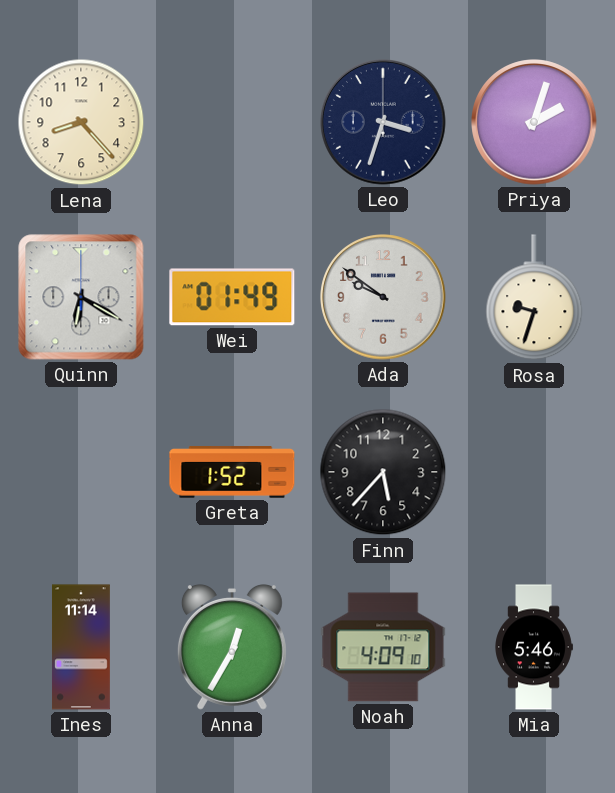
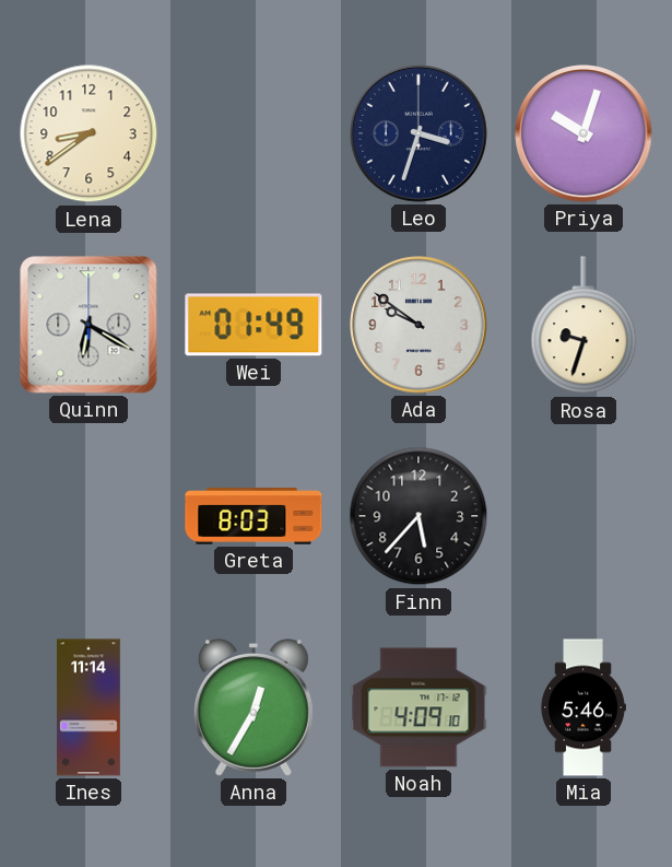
Lena: 8:23 -> 8:39 (89, 133)
Priya: 2:03 -> 10:03 (583, 133)
Greta: 1:52 -> 8:03 (254, 516)
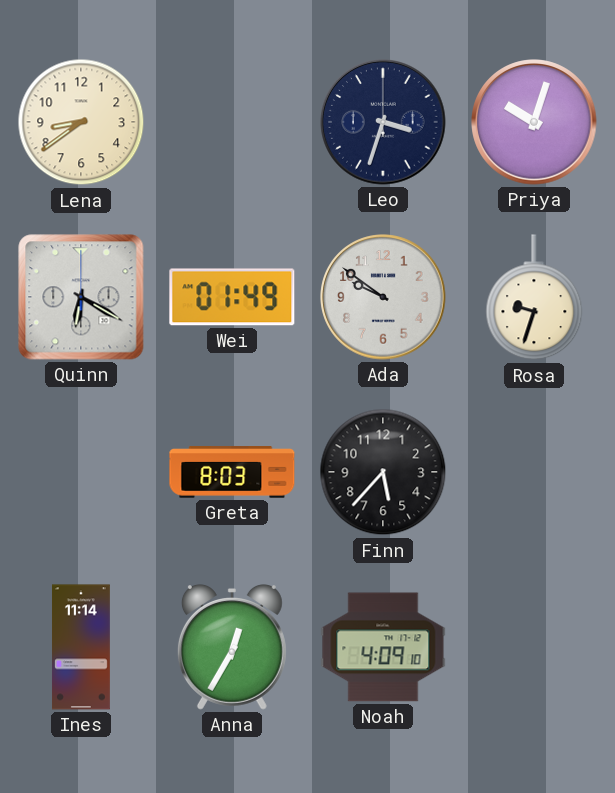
Mia: 5:46 -> none (583, 707)
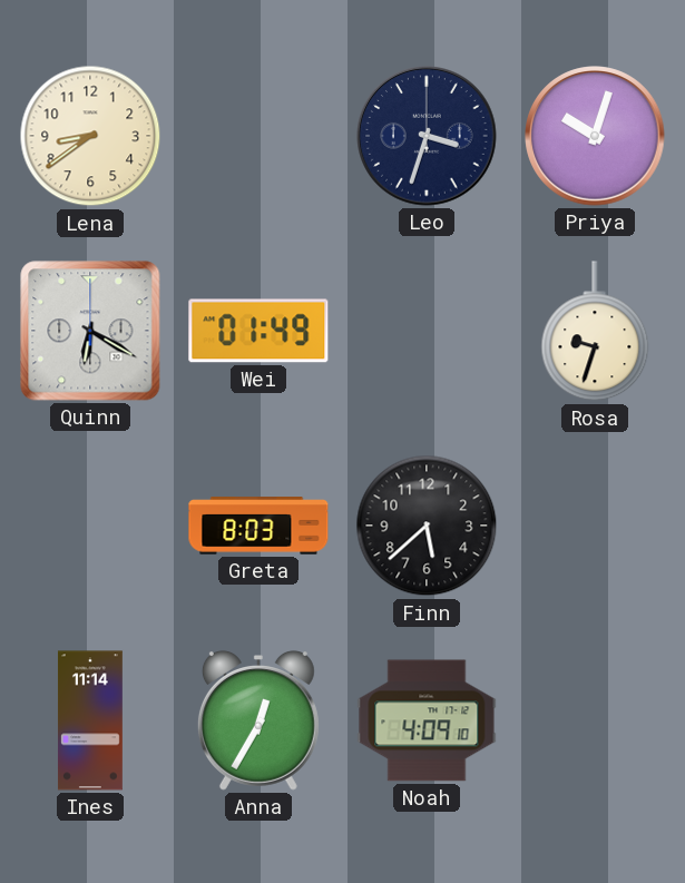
Ada: 9:51 -> none (383, 297)
Finn: 5:37 -> 5:38 (427, 526)
